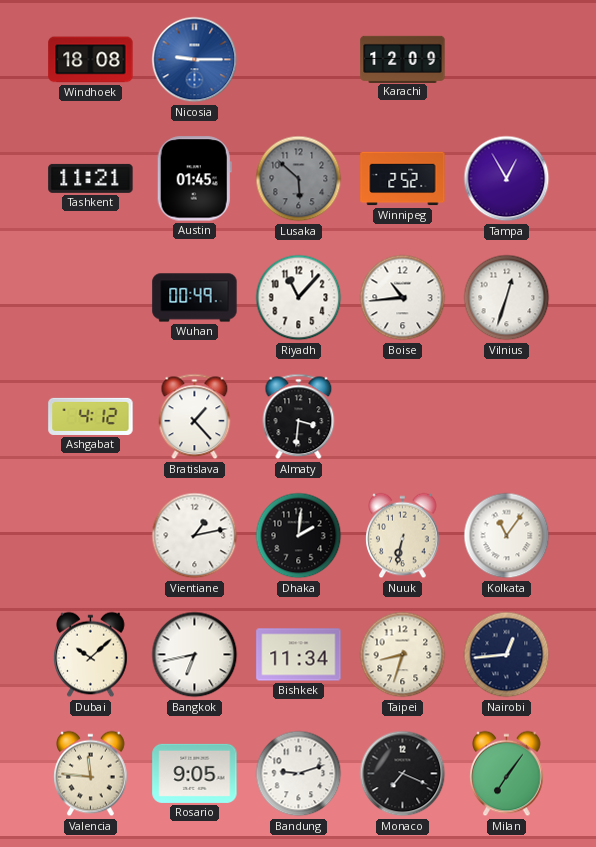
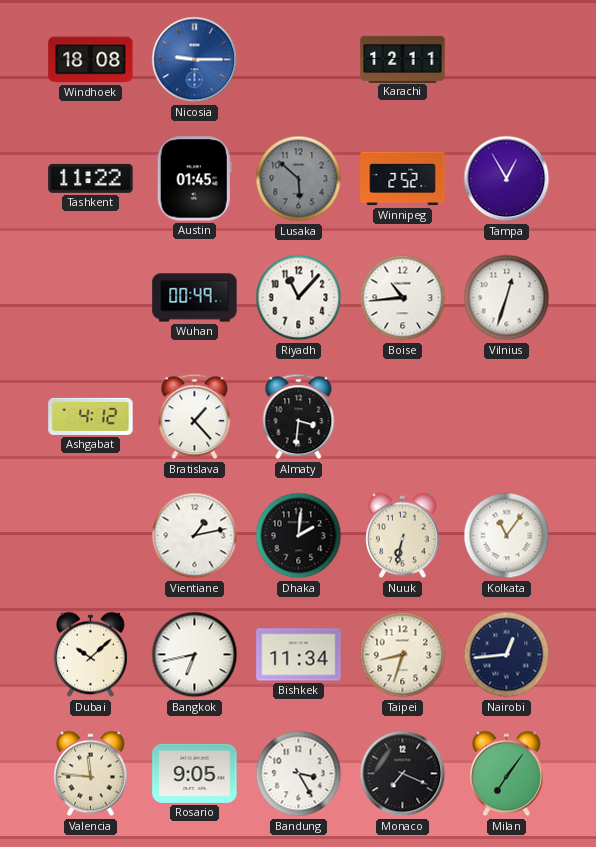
Karachi: 12:09 -> 12:11 (403, 59)
Tashkent: 11:21 -> 11:22 (91, 178)
Bandung: 9:12 -> 3:25 (299, 774)
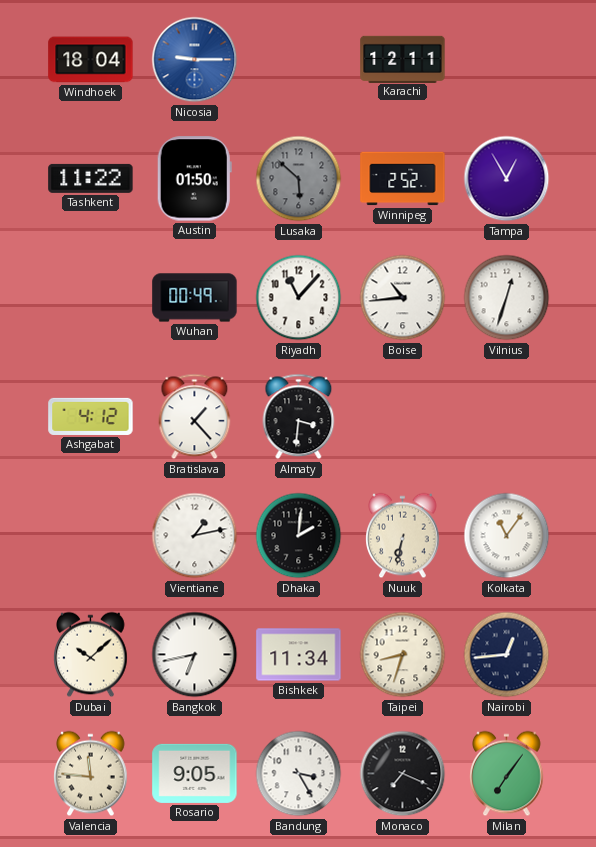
Windhoek: 18:08 -> 18:04 (91, 60)
Austin: 01:45 -> 01:50 (194, 179)
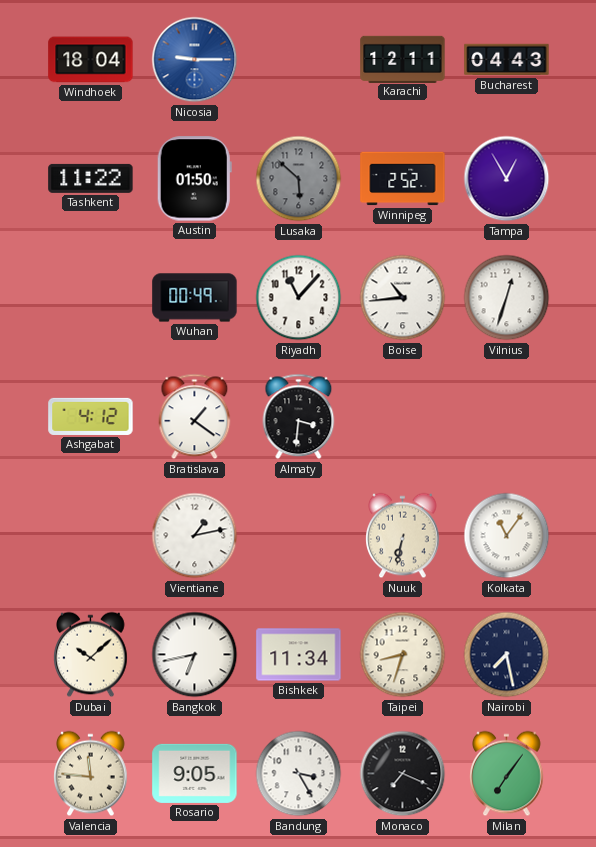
Bucharest: none -> 04:43 (507, 60)
Bratislava: 1:23 -> 1:21 (195, 417)
Dhaka: 2:01 -> none (299, 536)
Nairobi: 12:44 -> 7:28 (507, 655)
